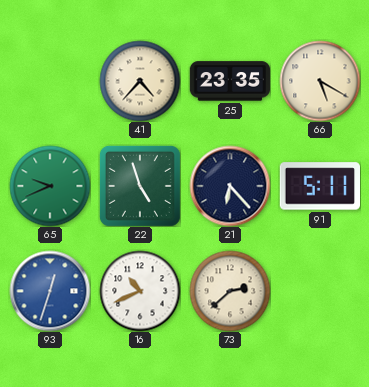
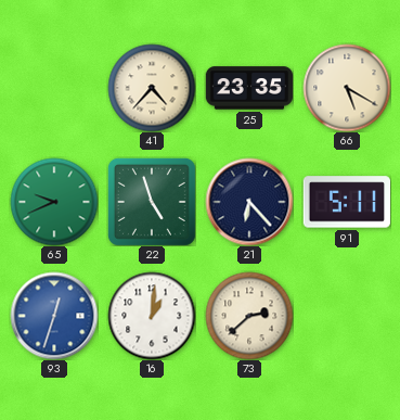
16: 10:41 -> 1:01 (152, 316)
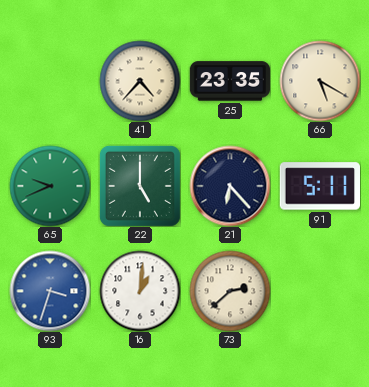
22: 4:57 -> 5:00 (140, 186)
93: 12:33 -> 3:33 (50, 291)
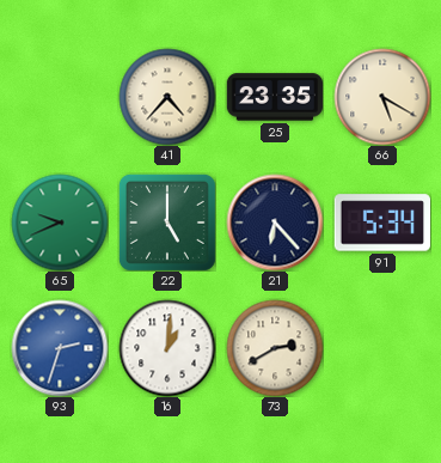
91: 5:11 -> 5:34 (381, 223)
93: 3:33 -> 2:33 (60, 348)
73: 2:38 -> 2:40 (275, 348)
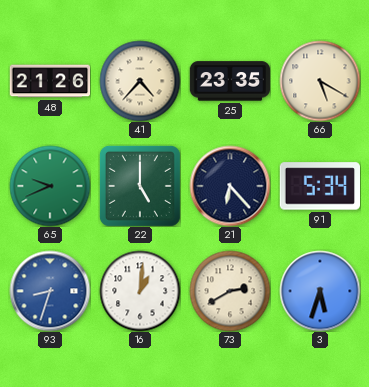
48: none -> 21:26 (50, 81)
93: 2:33 -> 8:33 (50, 291)
3: none -> 5:33 (320, 291)
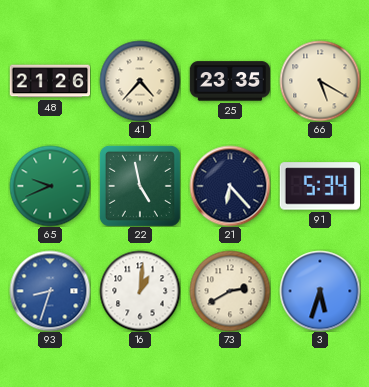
22: 5:00 -> 4:58 (140, 186)
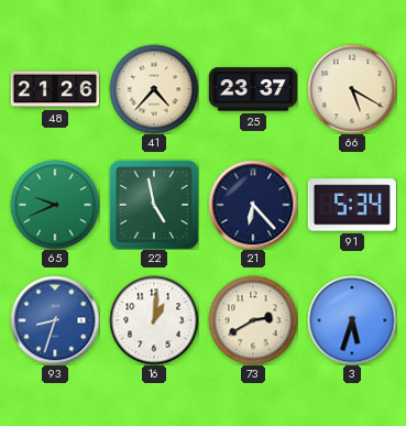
25: 23:35 -> 23:37 (253, 89)
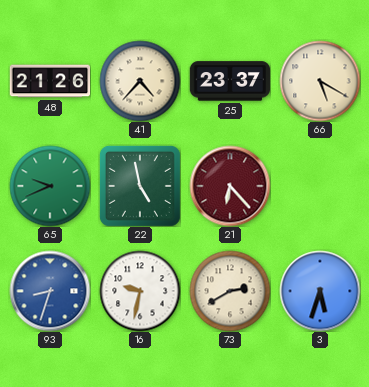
21 dial: navy -> burgundy (230, 186)
91: 5:34 -> none (351, 205)
16: 1:01 -> 9:32 (140, 291)
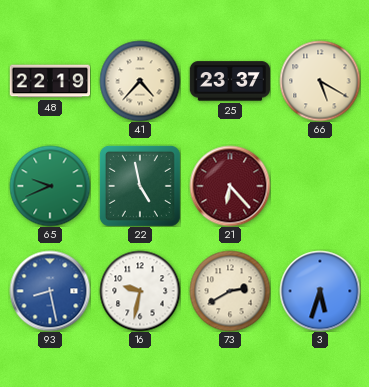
48: 21:26 -> 22:19 (50, 81)
93: 8:33 -> 8:28 (50, 291)
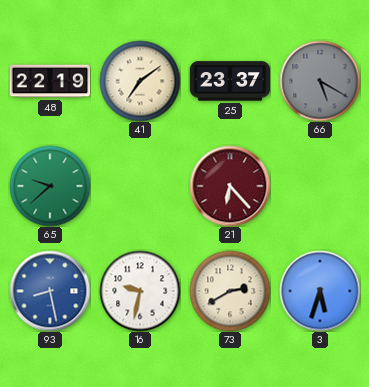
41: 4:37 -> 7:09 (140, 81)
66 dial: cream -> grey (320, 81)
65: 9:41 -> 9:38 (50, 186)
22: 4:58 -> none (140, 186)
